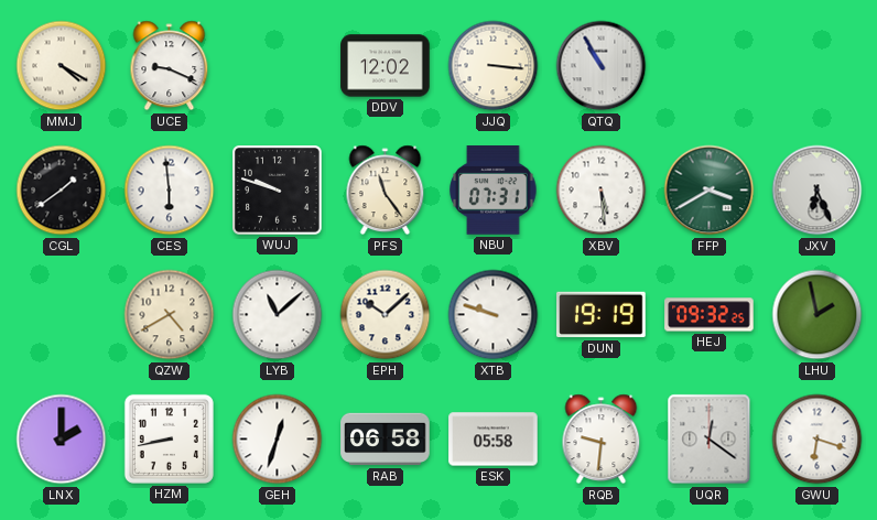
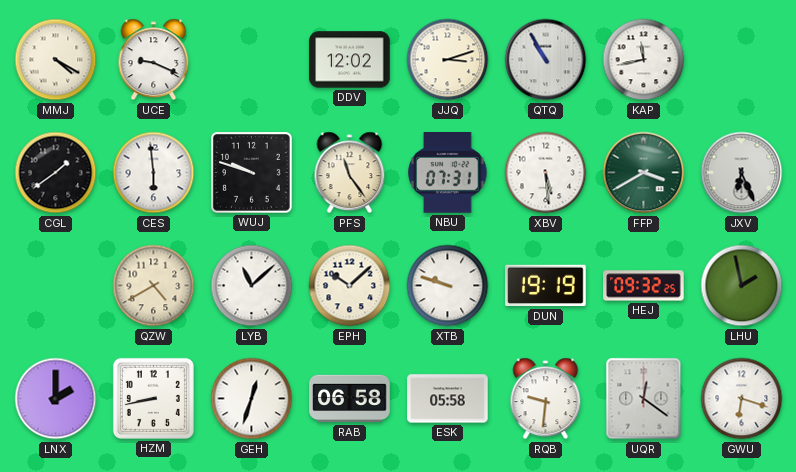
JJQ: 3:16 -> 3:12 (448, 60)
KAP: none -> 11:43 (644, 60)
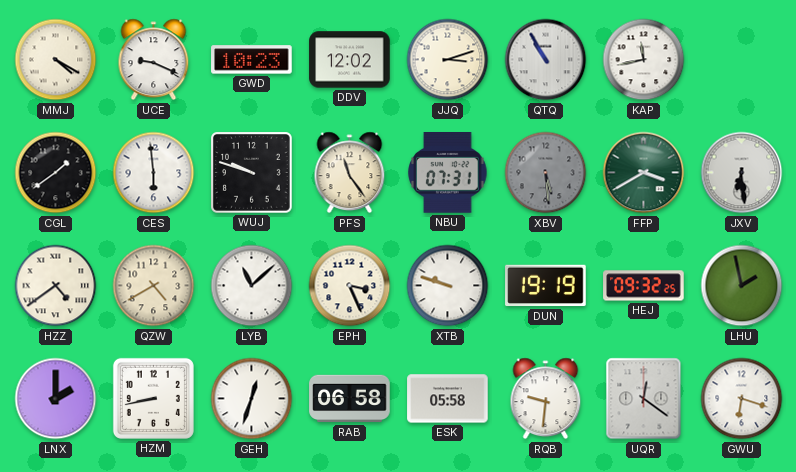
GWD: none -> 10:23 (252, 60)
XBV dial: white -> grey (546, 173)
JXV: 6:26 -> 6:29 (742, 173)
HZZ: none -> 4:39 (56, 286)
EPH: 10:08 -> 3:26 (350, 286)
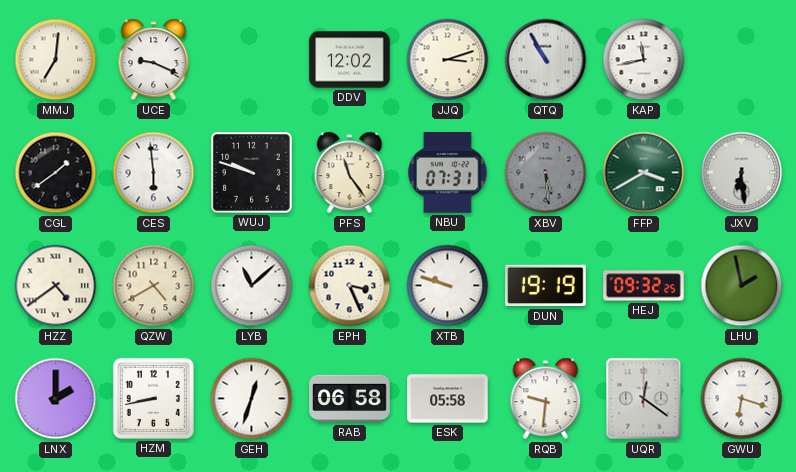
MMJ: 4:20 -> 7:01 (56, 60)
GWD: 10:23 -> none (252, 60)
